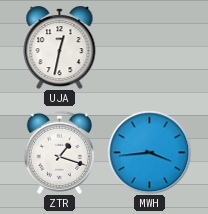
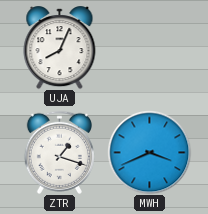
UJA: 12:32 -> 8:04 (60, 48)
MWH: 3:44 -> 3:41 (149, 152)
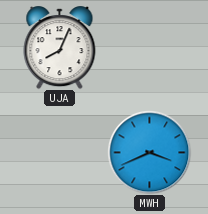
ZTR: 1:18 -> none (59, 152)
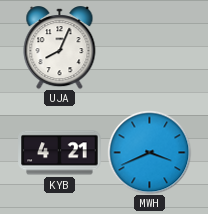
KYB: none -> 4:21 (60, 153)
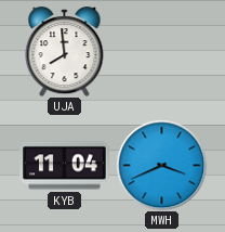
UJA: 8:04 -> 7:59 (65, 52)
KYB: 4:21 -> 11:04 (65, 166)
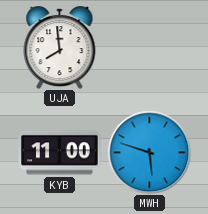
KYB: 11:04 -> 11:00 (60, 153)
MWH: 3:41 -> 5:48 (149, 152)
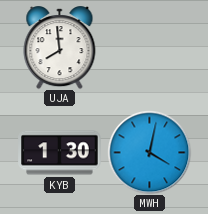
KYB: 11:00 -> 1:30 (60, 153)
MWH: 5:48 -> 4:02 (149, 152)
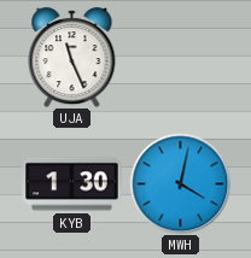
UJA: 7:59 -> 11:26 (72, 58)
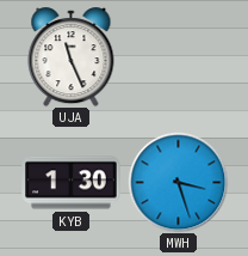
MWH: 4:02 -> 3:27 (178, 182)
